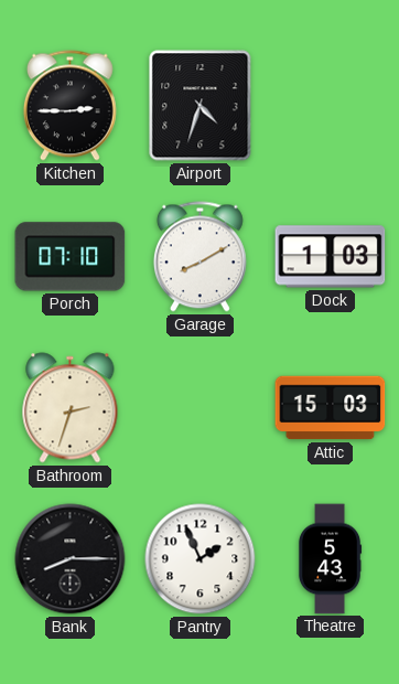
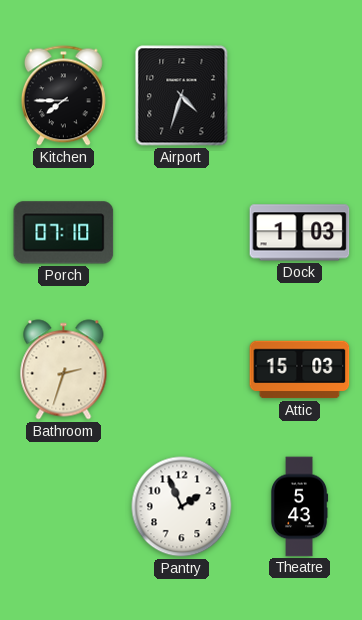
Kitchen: 2:45 -> 7:45 (63, 96)
Garage: 8:10 -> none (199, 257)
Bank: 8:15 -> none (71, 559)
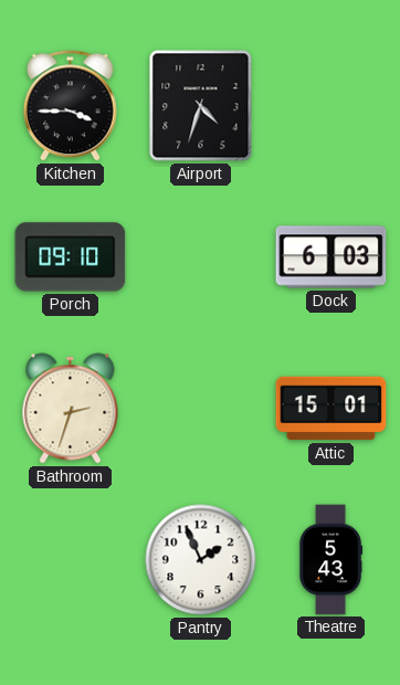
Kitchen: 7:45 -> 3:45 (70, 106)
Porch: 07:10 -> 09:10 (71, 257)
Dock: 1:03 -> 6:03 (331, 257)
Attic: 15:03 -> 15:01 (331, 409)
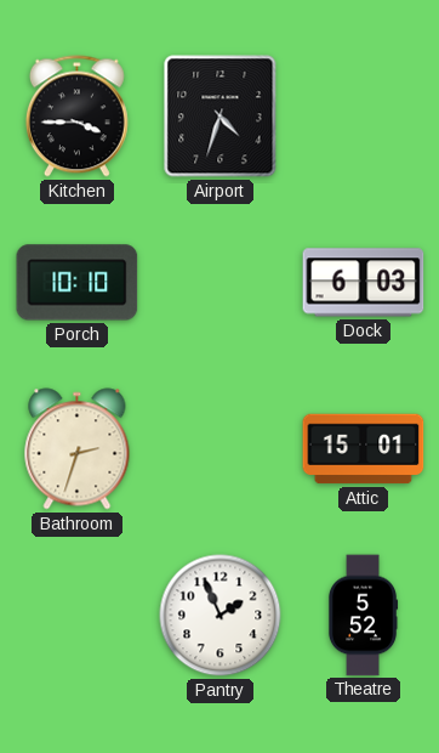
Porch: 09:10 -> 10:10 (78, 283)
Theatre: 5:43 -> 5:52 (363, 616)
